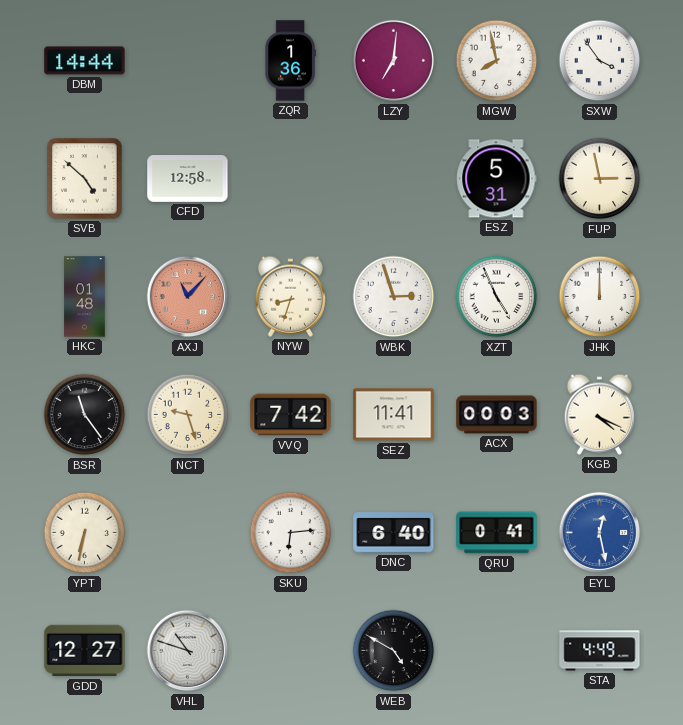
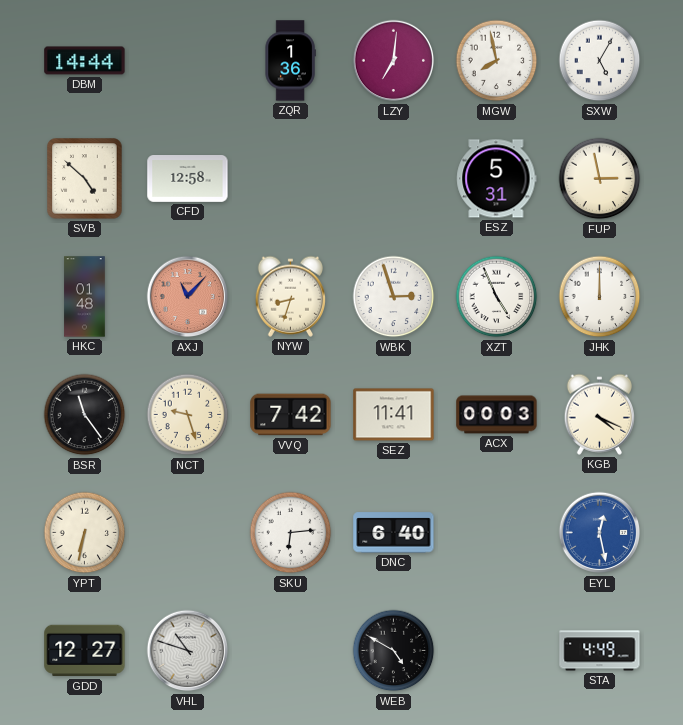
SXW: 3:54 -> 5:05 (600, 61)
QRU: 0:41 -> none (497, 533)
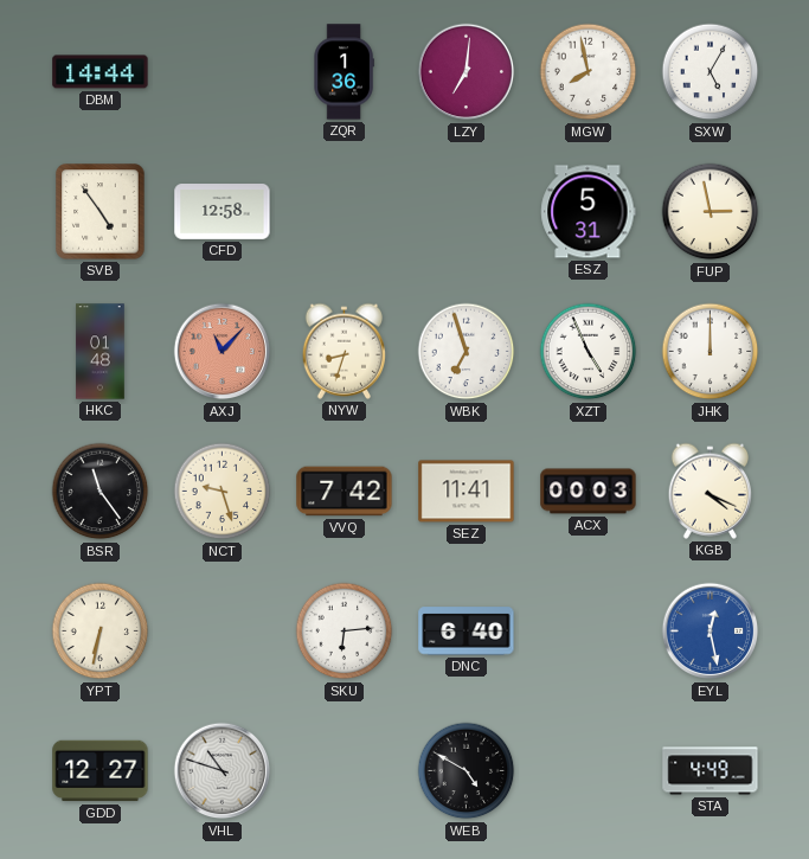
SVB: 4:52 -> 4:54 (101, 212)
WBK: 2:57 -> 6:57 (467, 352)
